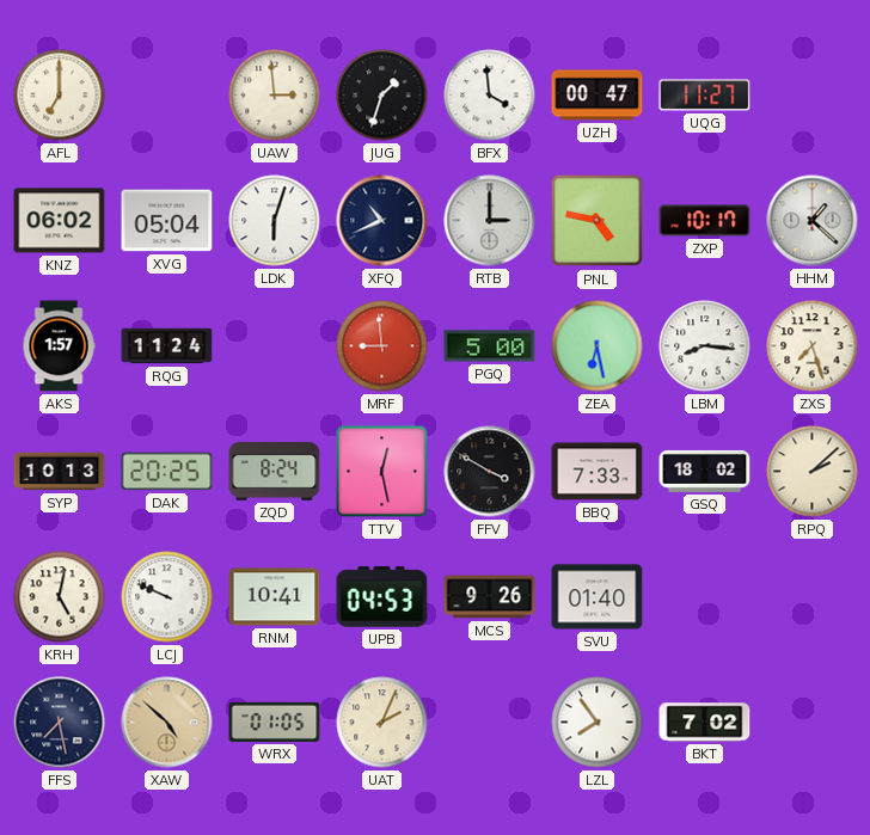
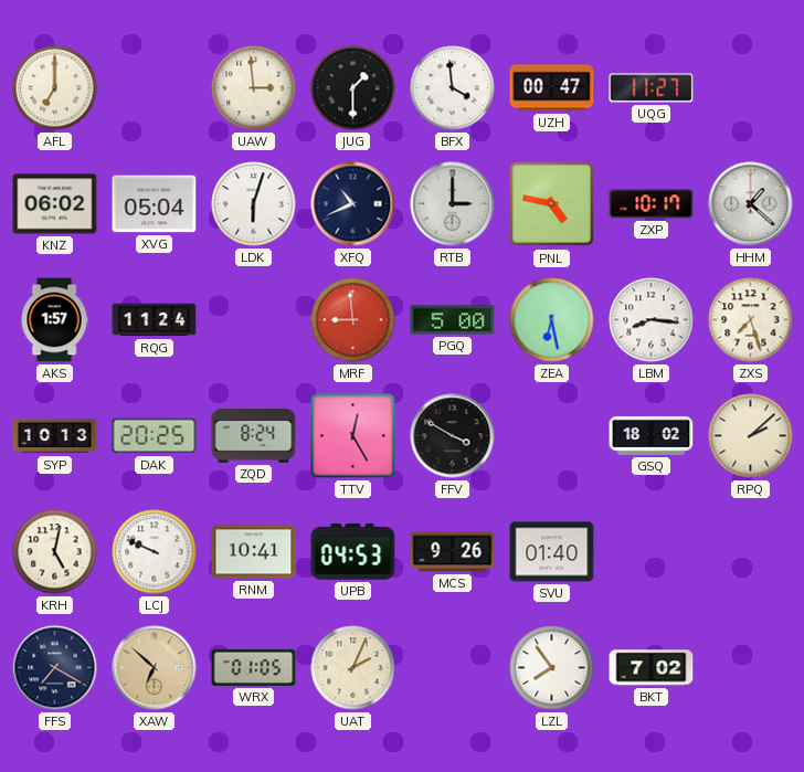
JUG: 1:33 -> 1:30 (353, 88)
TTV: 12:28 -> 12:25 (353, 436)
BBQ: 7:33 -> none (598, 472)
FFS: 7:28 -> 7:20 (55, 668)
XAW: 4:52 -> 6:52 (155, 668)
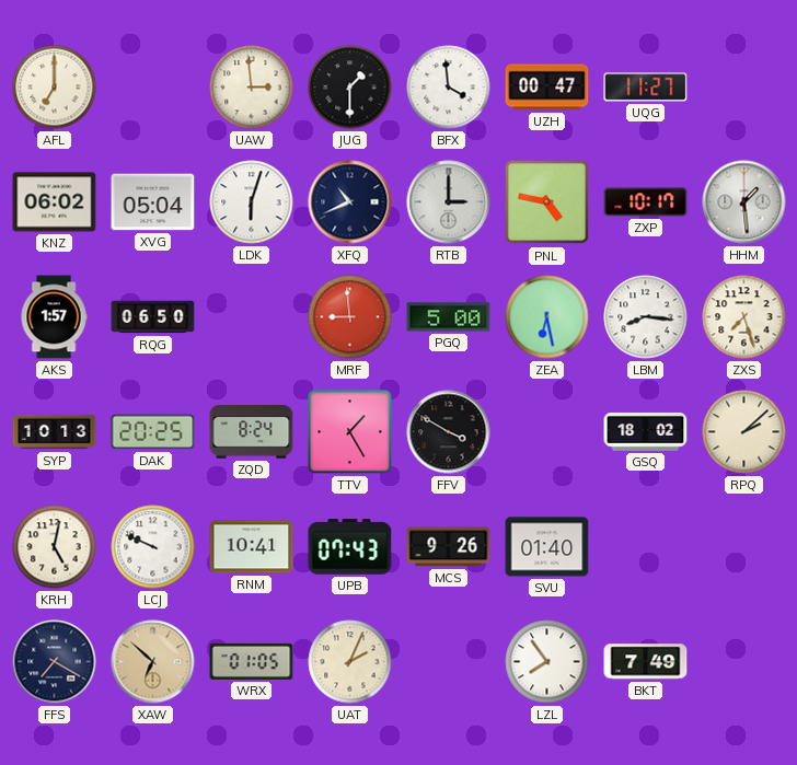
HHM: 1:22 -> 1:29 (744, 202)
RQG: 11:24 -> 06:50 (153, 317)
TTV: 12:25 -> 1:25 (350, 432)
UPB: 04:53 -> 07:43 (350, 547)
BKT: 7:02 -> 7:49 (646, 662)
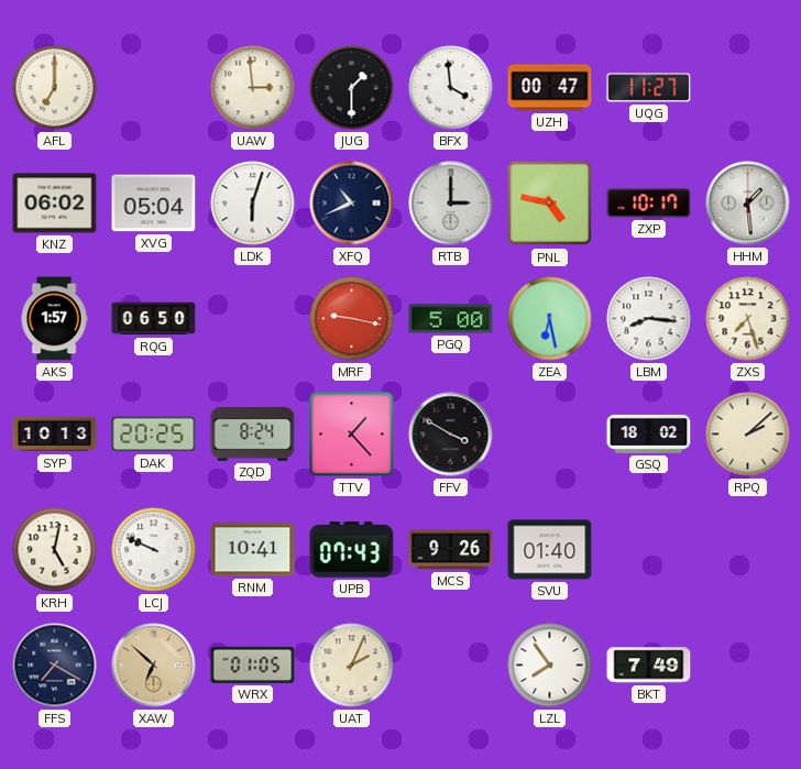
MRF: 8:59 -> 9:17 (352, 319)
TTV: 1:25 -> 1:23 (352, 435)
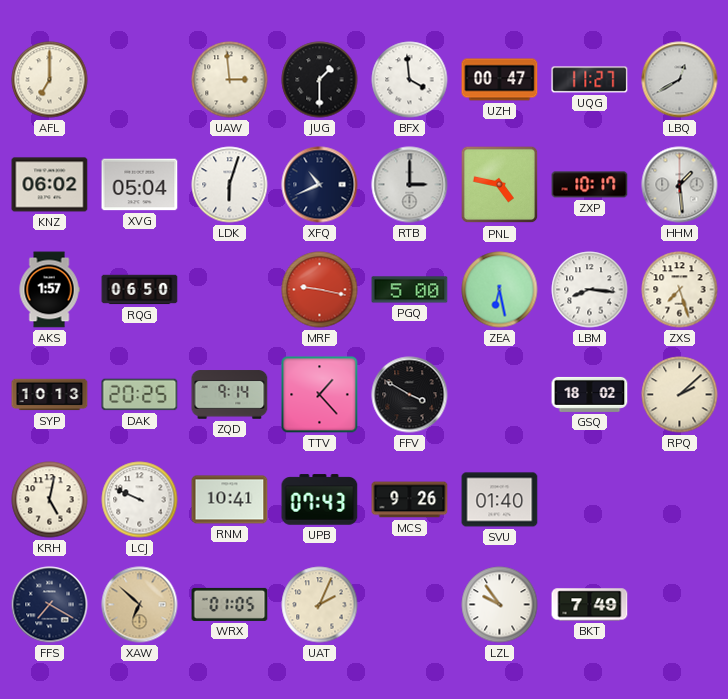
LBQ: none -> 12:40 (680, 80)
ZQD: 8:24 -> 9:14 (230, 395)
LZL: 7:54 -> 9:54 (500, 605)
